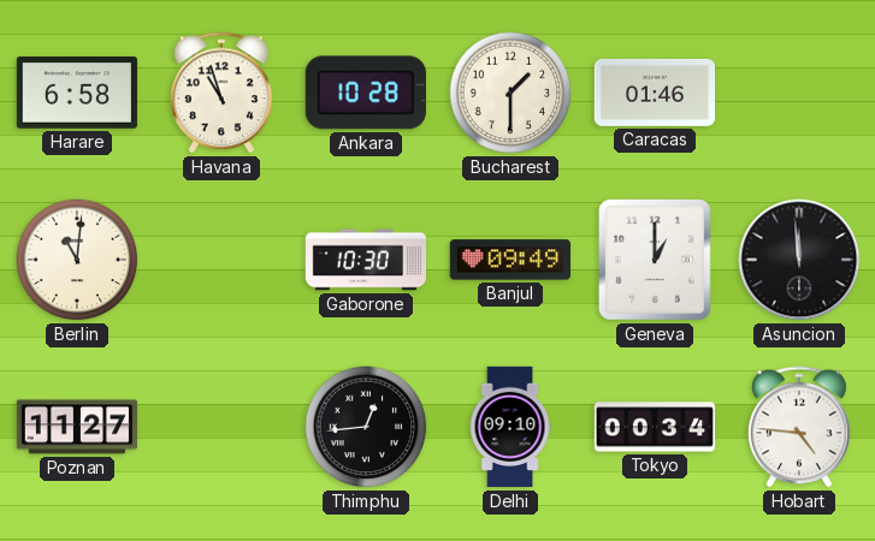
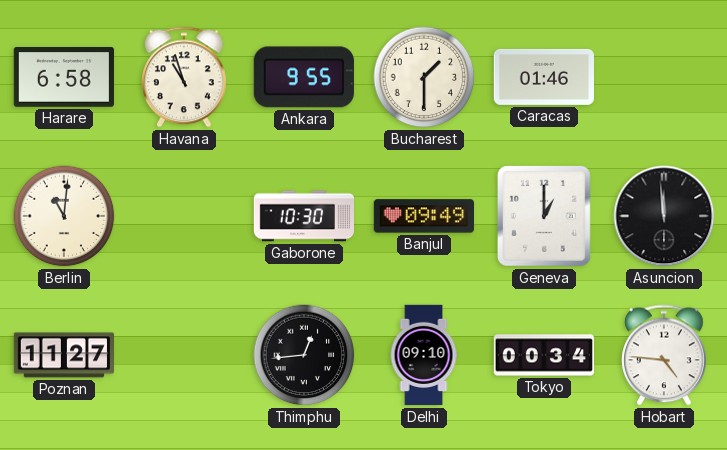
Ankara: 10:28 -> 9:55 (304, 77)
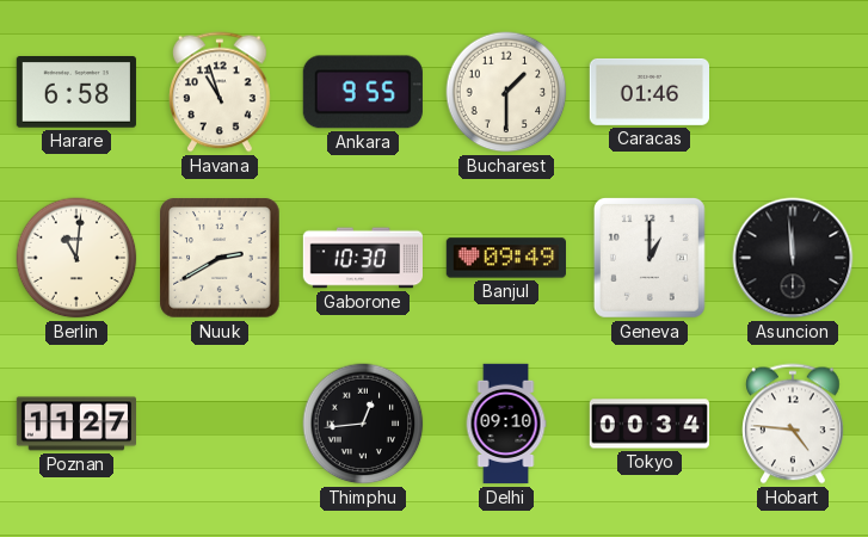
Nuuk: none -> 2:40 (220, 258)
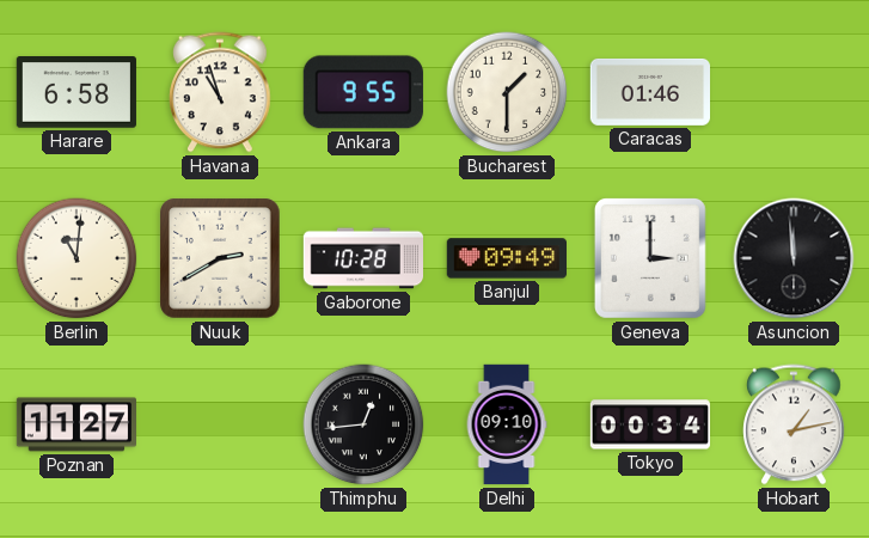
Gaborone: 10:30 -> 10:28 (362, 258)
Geneva: 1:00 -> 3:00 (650, 258)
Hobart: 4:46 -> 1:13 (795, 424)
